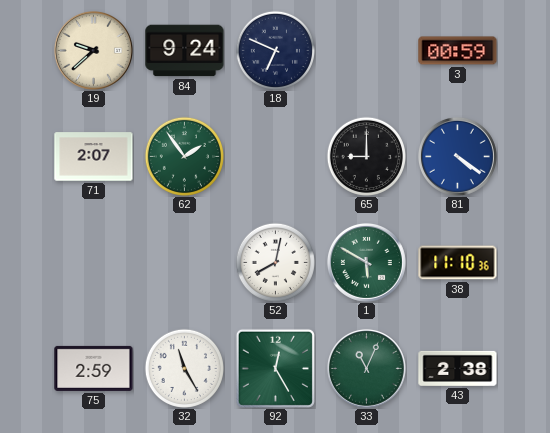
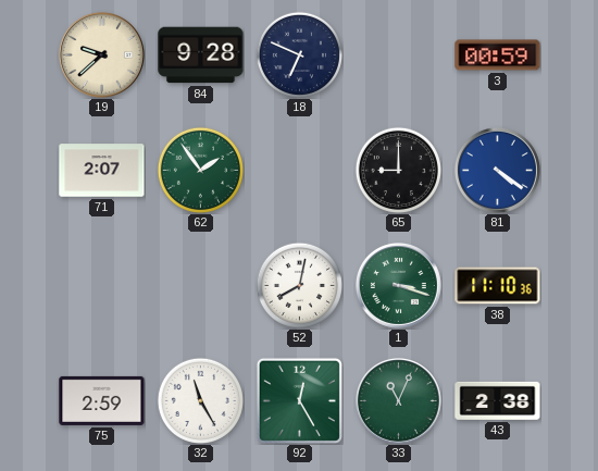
84: 9:24 -> 9:28 (201, 55)
1: 5:50 -> 3:18 (398, 285)
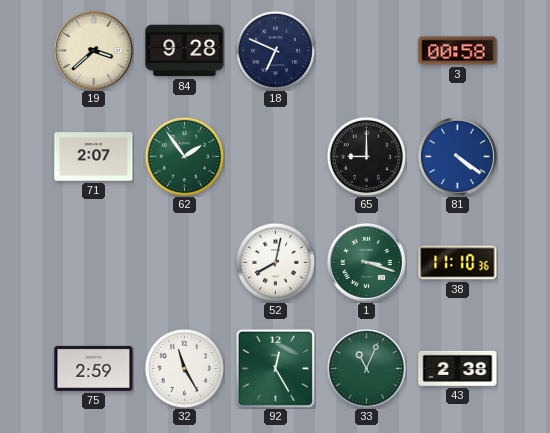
19: 9:38 -> 3:38 (93, 50)
3: 00:59 -> 00:58 (458, 51)
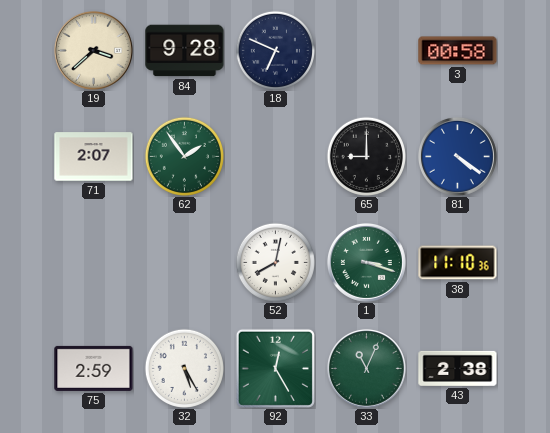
32: 11:25 -> 5:25 (184, 368)
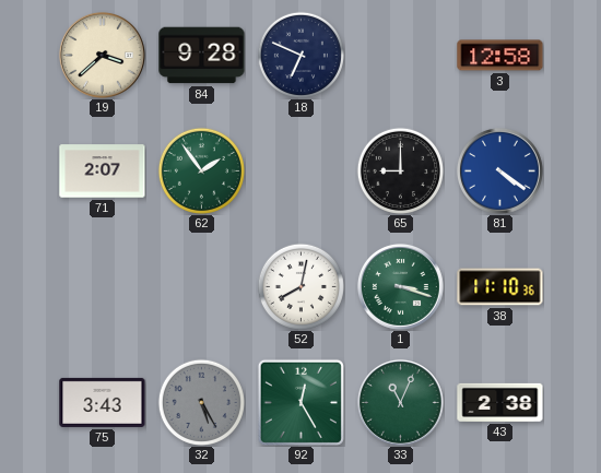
3: 00:58 -> 12:58 (500, 56)
75: 2:59 -> 3:43 (103, 402)
32 dial: white -> grey (201, 402)
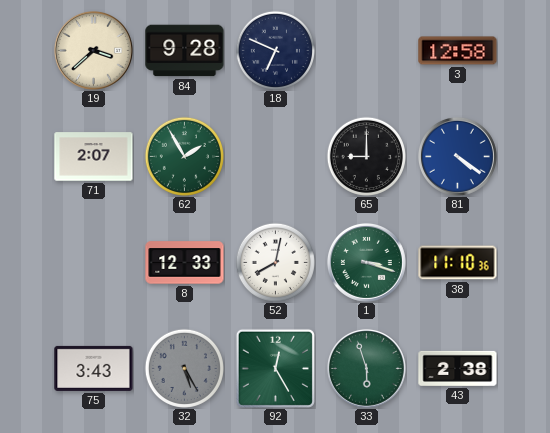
62: 1:54 -> 1:55 (184, 156)
8: none -> 12:33 (185, 263)
33: 11:04 -> 5:57 (366, 368)
